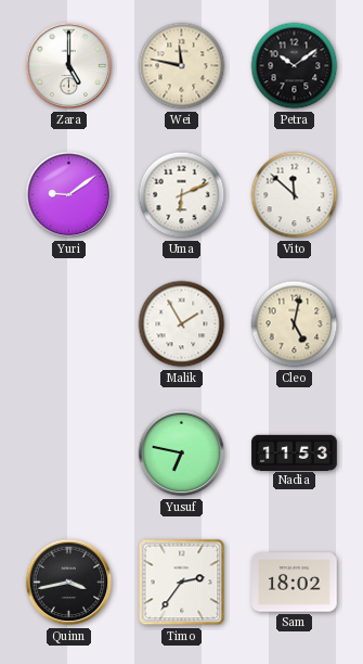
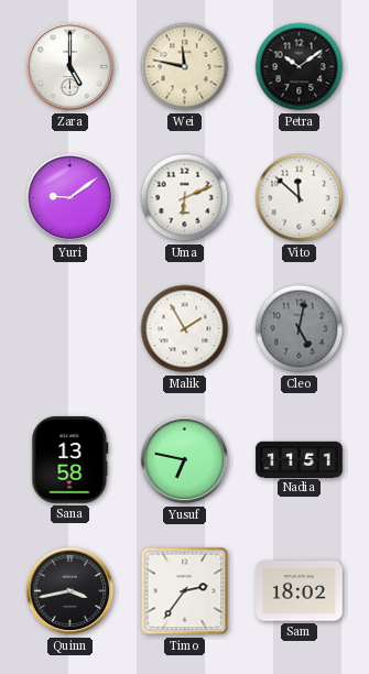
Cleo dial: cream -> grey (300, 329)
Sana: none -> 13:58 (70, 460)
Nadia: 11:53 -> 11:51 (300, 459)
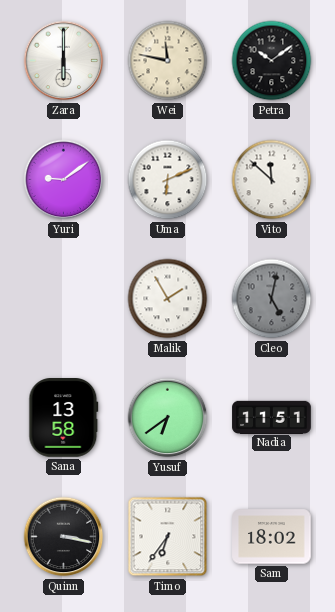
Zara: 5:00 -> 6:00 (64, 61)
Yusuf: 6:47 -> 6:39 (168, 418)
Quinn: 3:43 -> 3:17 (64, 537)
Timo: 2:36 -> 6:36 (168, 537)
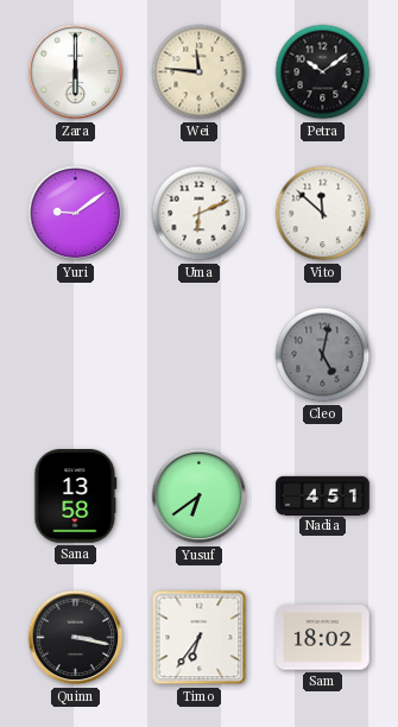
Wei: 11:47 -> 11:46 (200, 72)
Malik: 1:55 -> none (168, 299)
Nadia: 11:51 -> 4:51 (323, 495)
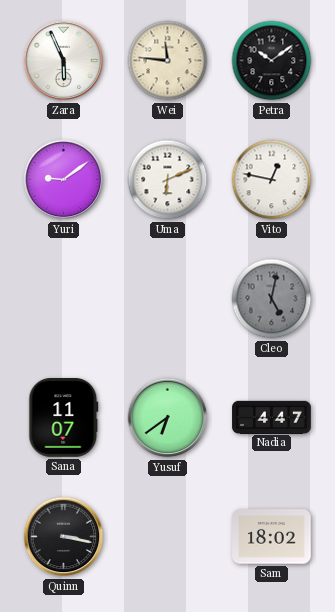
Zara: 6:00 -> 5:56 (64, 61)
Vito: 11:52 -> 12:47 (272, 180)
Sana: 13:58 -> 11:07 (64, 418)
Nadia: 4:51 -> 4:47 (272, 417)
Timo: 6:36 -> none (200, 638)
